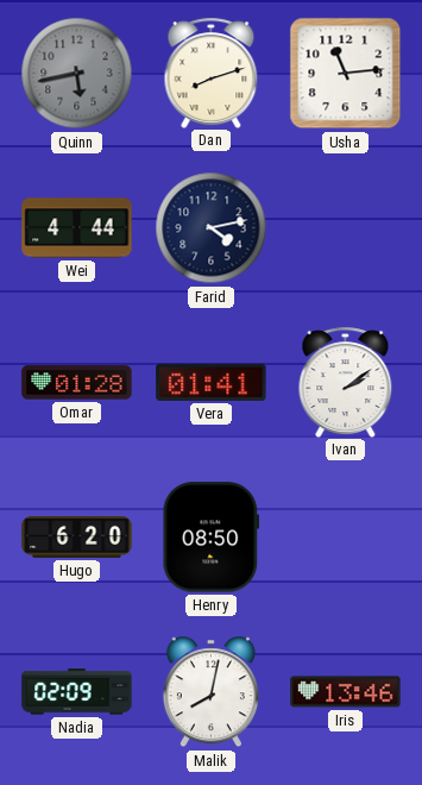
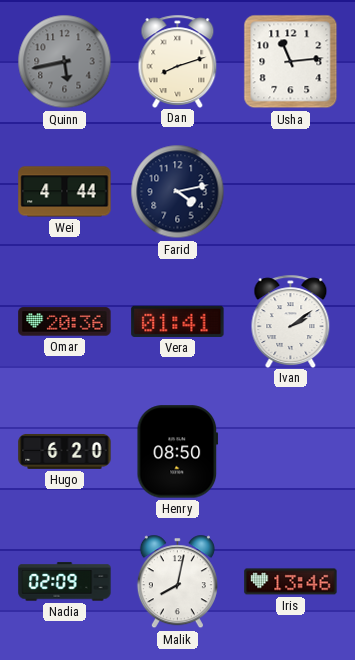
Omar: 01:28 -> 20:36 (65, 322)
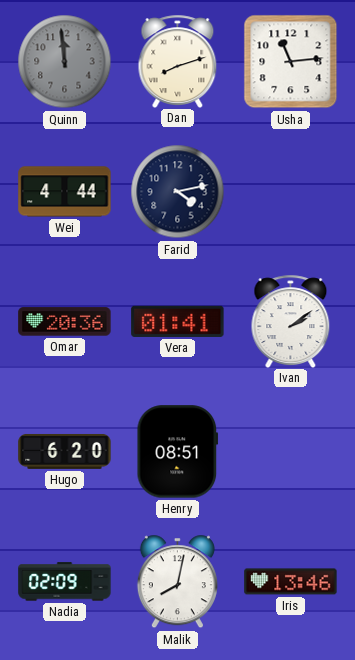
Quinn: 5:43 -> 11:59 (65, 62)
Henry: 08:50 -> 08:51 (178, 452)
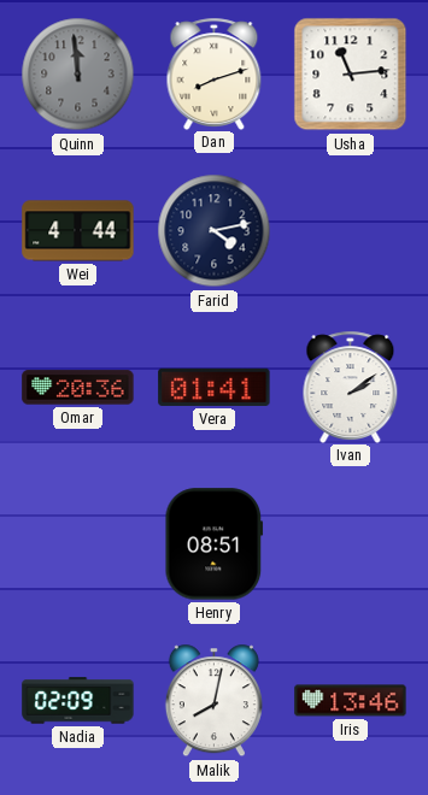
Hugo: 6:20 -> none (65, 451)
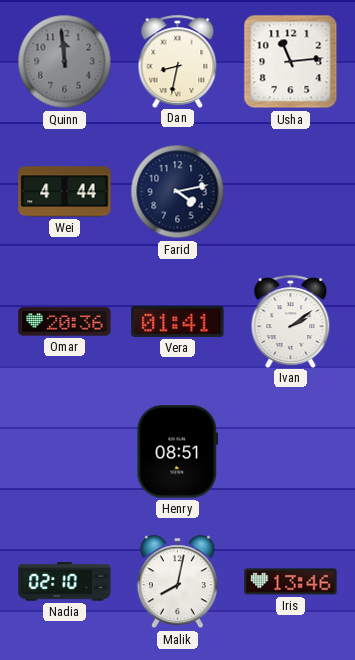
Dan: 8:12 -> 8:32 (178, 61)
Nadia: 02:09 -> 02:10 (65, 582)
